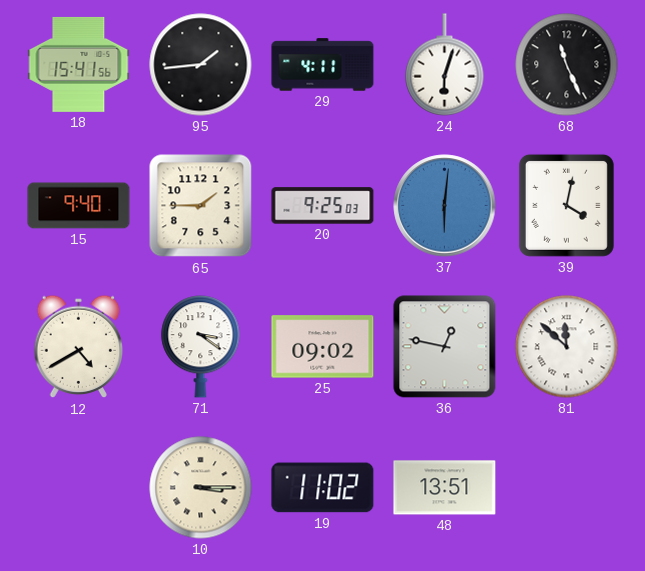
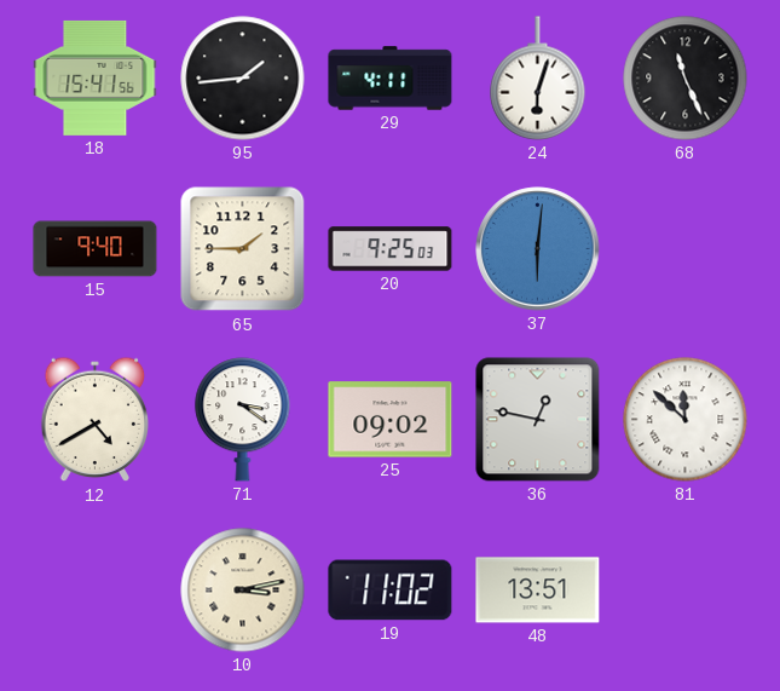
39: 4:02 -> none (566, 205)
10: 3:15 -> 3:13 (243, 591)
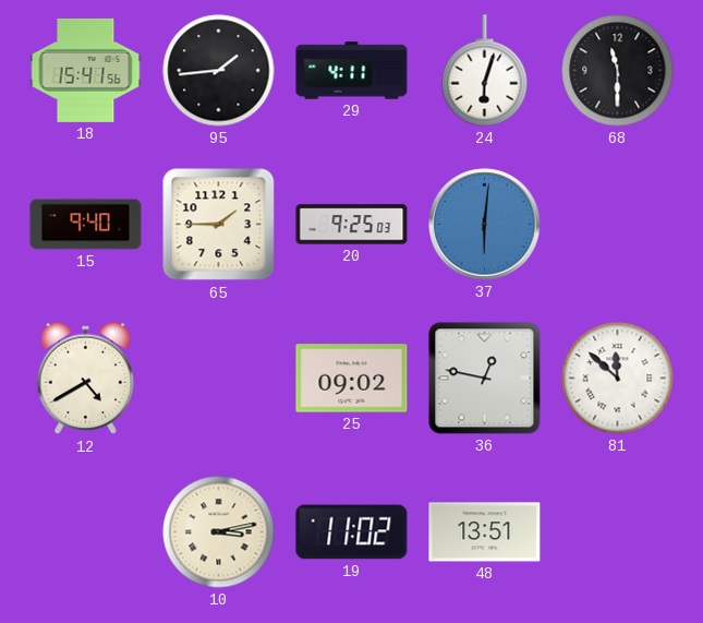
68: 11:26 -> 11:30 (618, 71)
71: 3:21 -> none (243, 420)
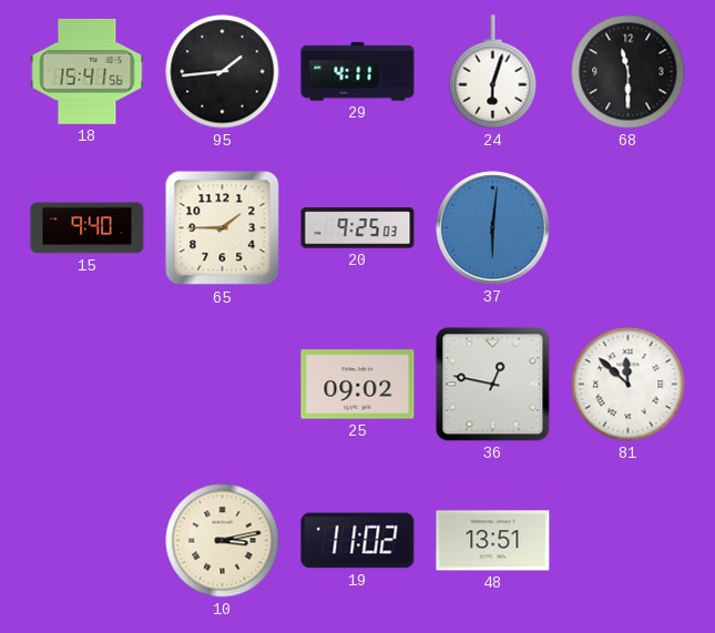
12: 4:40 -> none (86, 379)
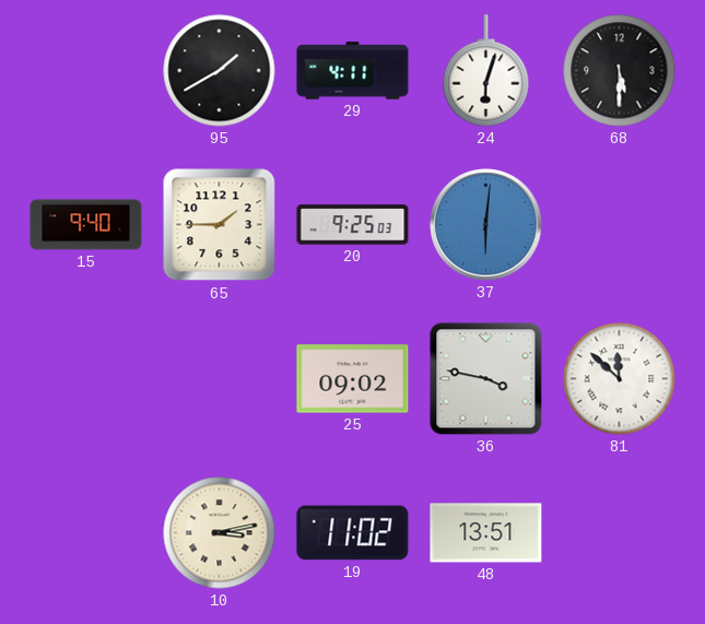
18: 15:41 -> none (88, 71)
95: 1:44 -> 1:40 (220, 71)
68: 11:30 -> 5:30 (620, 71)
36: 12:47 -> 3:47 (486, 379)
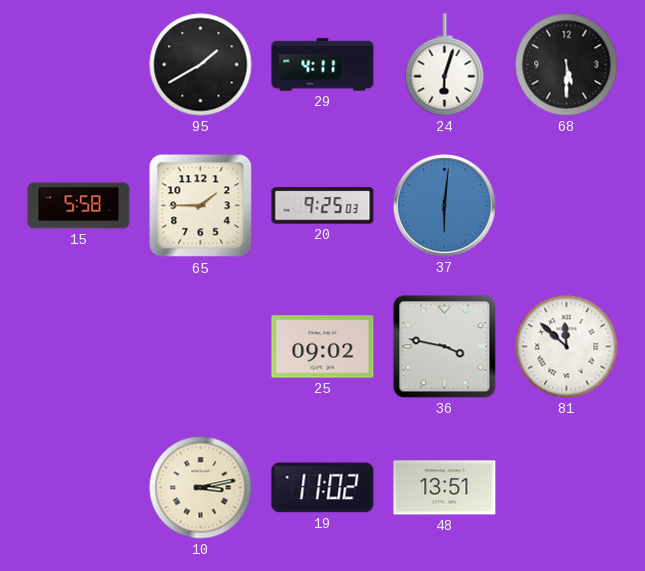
15: 9:40 -> 5:58 (79, 206)
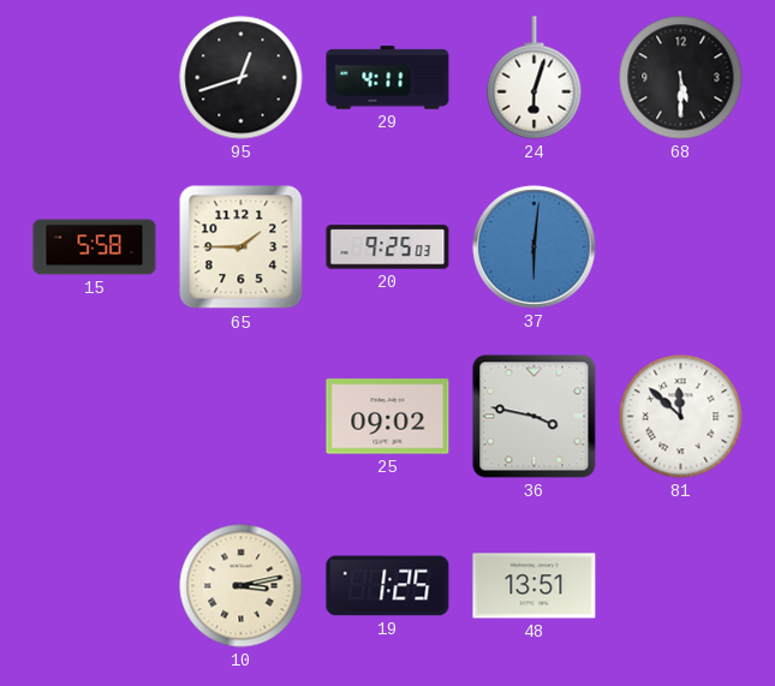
95: 1:40 -> 12:42 (242, 78)
19: 11:02 -> 1:25 (388, 586)
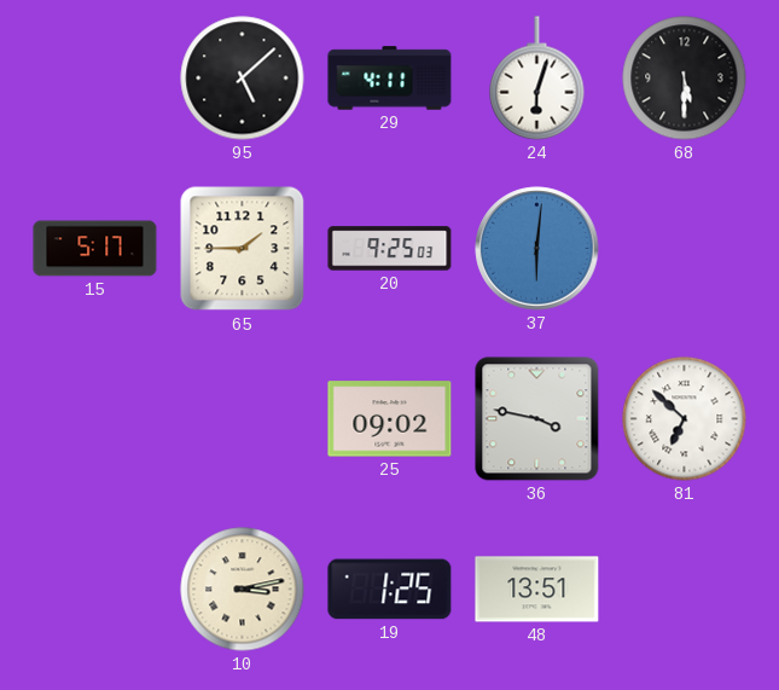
95: 12:42 -> 5:08 (243, 79)
15: 5:58 -> 5:17 (95, 249)
81: 11:52 -> 6:52 (685, 419)
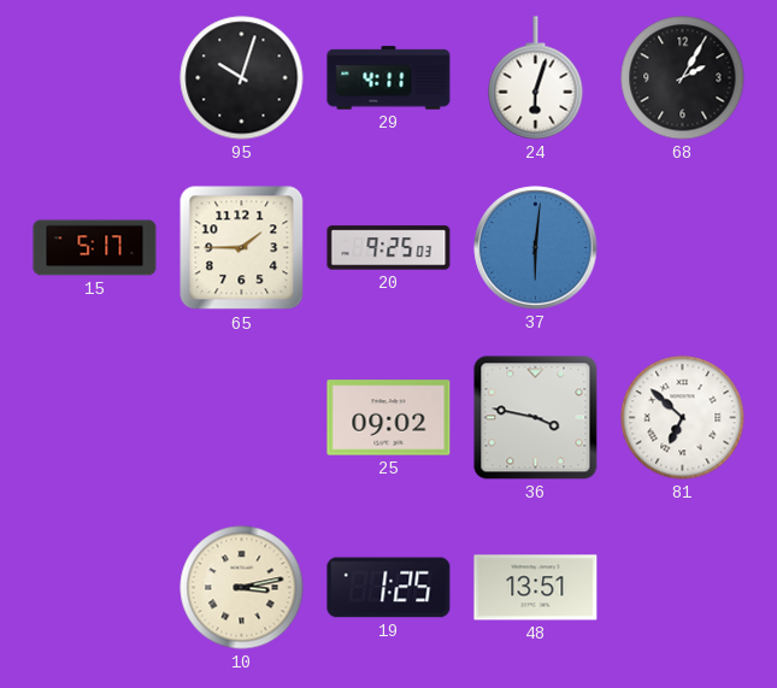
95: 5:08 -> 10:03 (242, 78)
68: 5:30 -> 2:05 (683, 78)
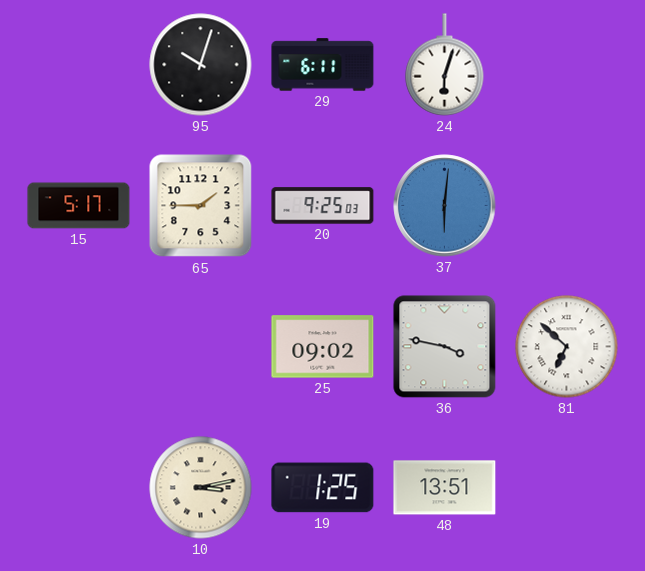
29: 4:11 -> 6:11 (323, 65)
68: 2:05 -> none (683, 78)
